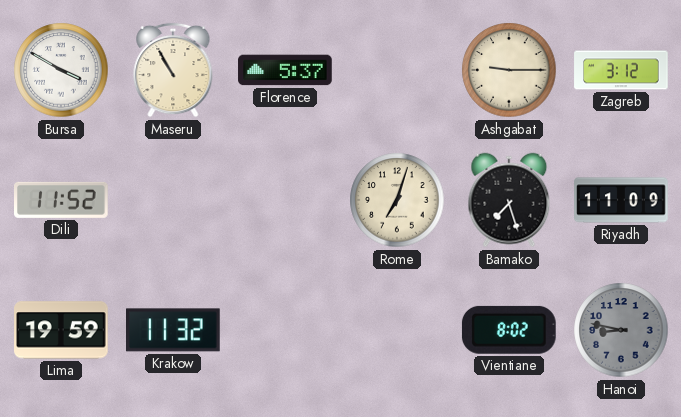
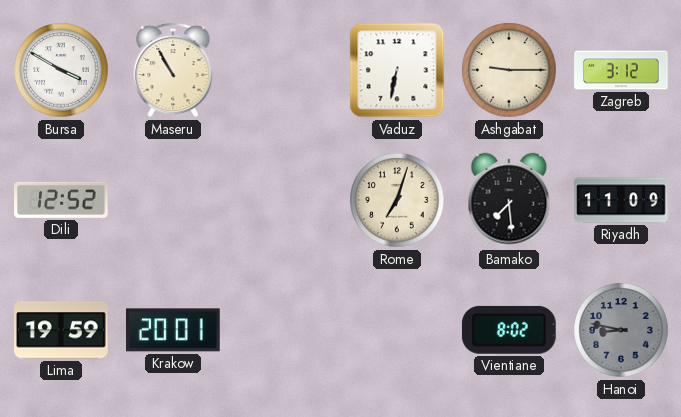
Florence: 5:37 -> none (285, 70)
Vaduz: none -> 6:32 (397, 70)
Dili: 11:52 -> 12:52 (62, 200)
Bamako: 7:27 -> 7:29 (509, 200)
Krakow: 11:32 -> 20:01 (174, 330)
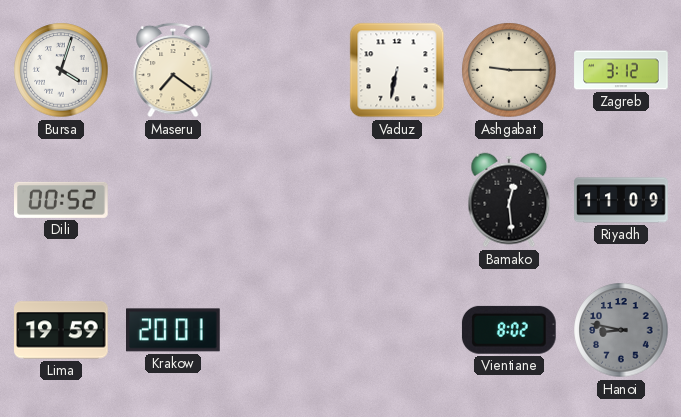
Bursa: 3:50 -> 4:03 (61, 70)
Maseru: 10:55 -> 7:21 (173, 70)
Dili: 12:52 -> 00:52 (62, 200)
Rome: 7:03 -> none (397, 200)
Bamako: 7:29 -> 12:29 (509, 200)
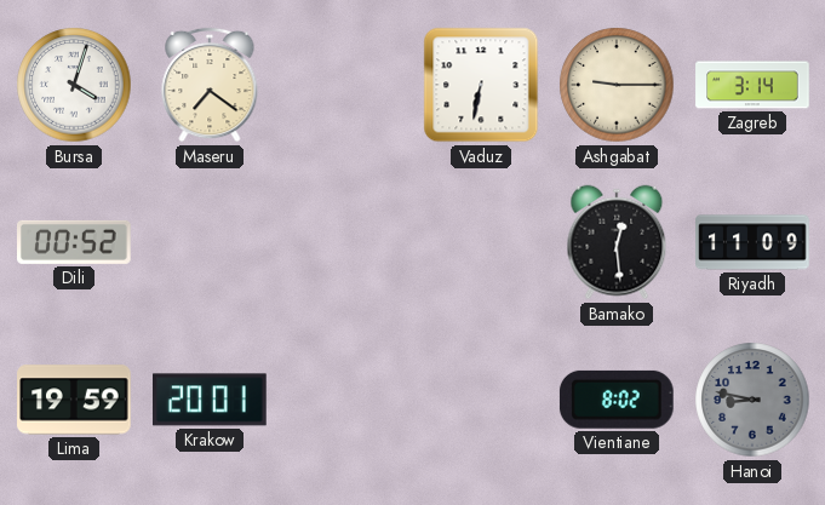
Zagreb: 3:12 -> 3:14 (752, 85)
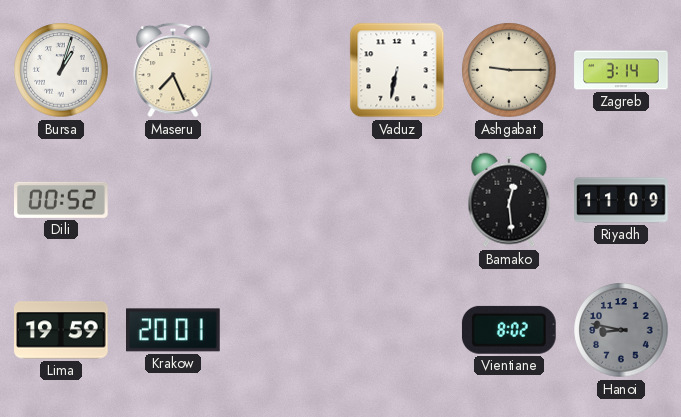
Bursa: 4:03 -> 1:03 (61, 70)
Maseru: 7:21 -> 7:26 (173, 70)
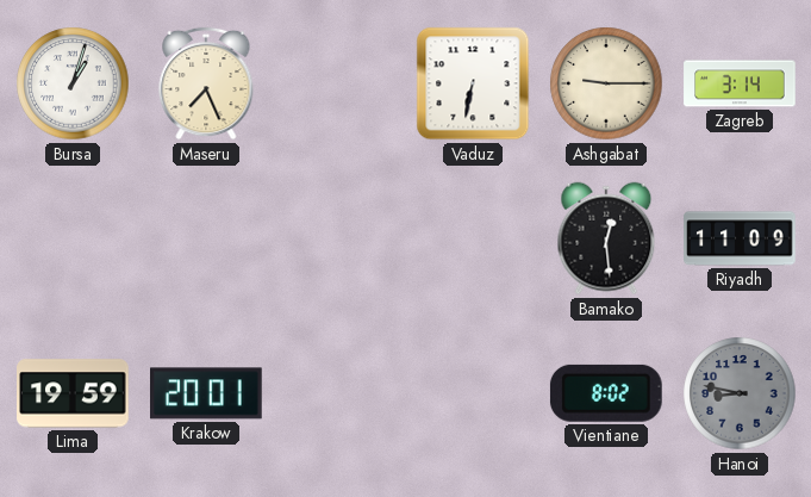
Dili: 00:52 -> none (62, 200)
